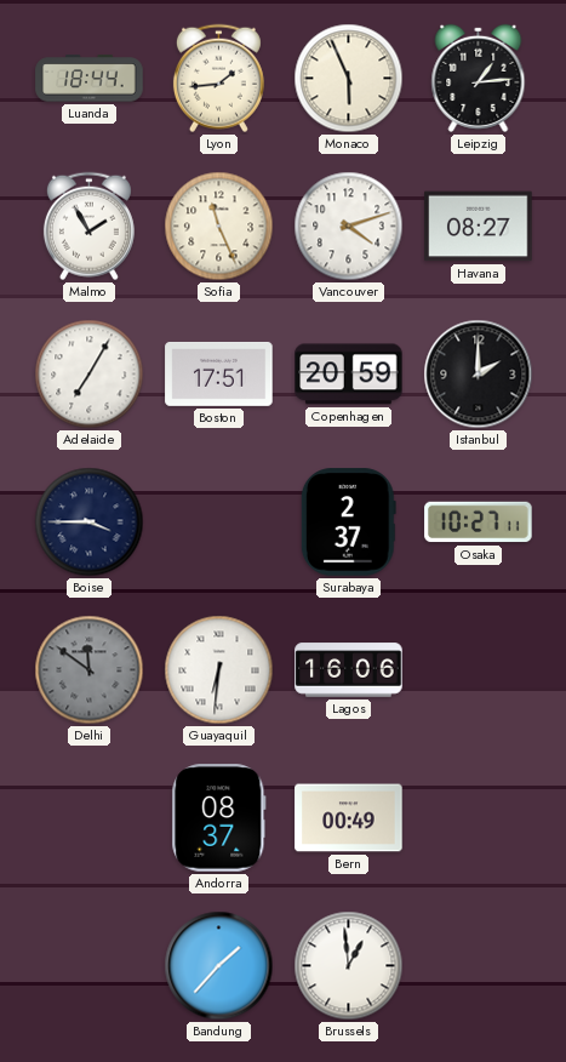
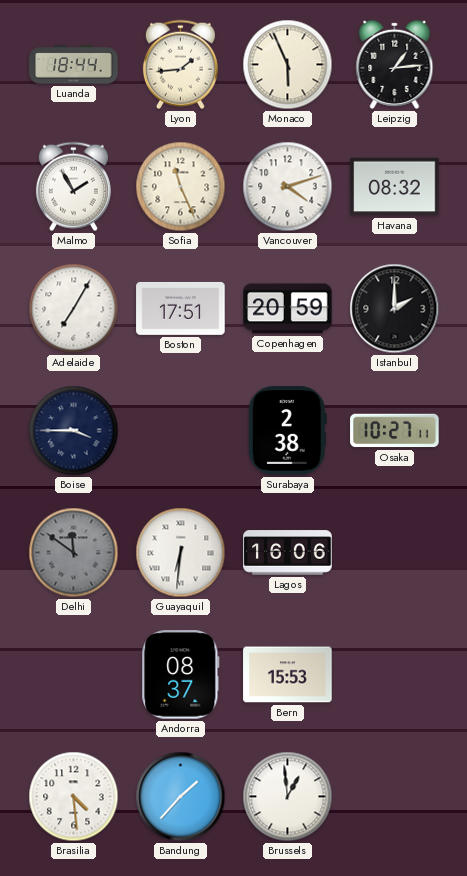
Havana: 08:27 -> 08:32 (395, 187)
Surabaya: 2:37 -> 2:38 (287, 431)
Bern: 00:49 -> 15:53 (288, 675)
Brasilia: none -> 4:29 (74, 797)
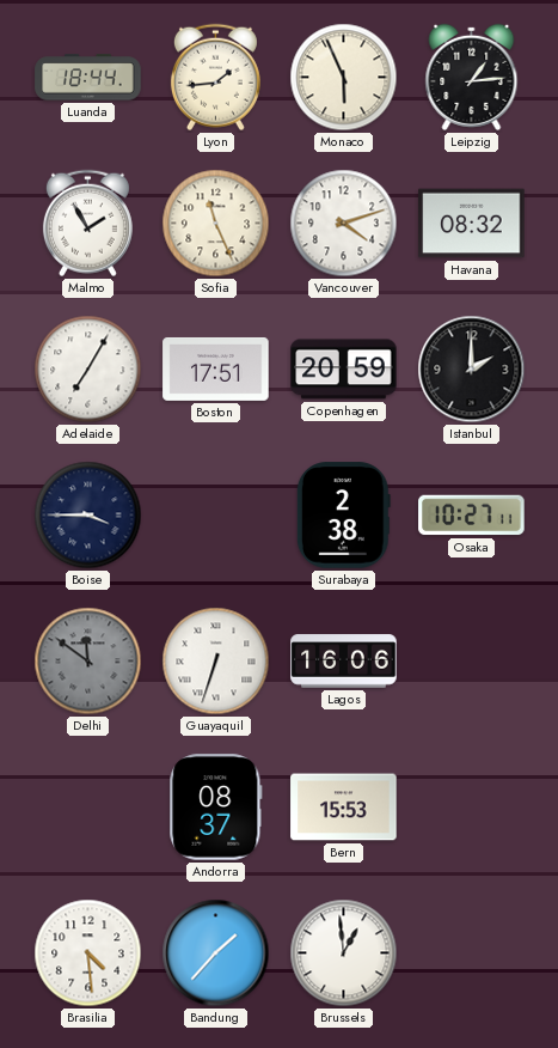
Guayaquil: 6:31 -> 6:33 (216, 662)
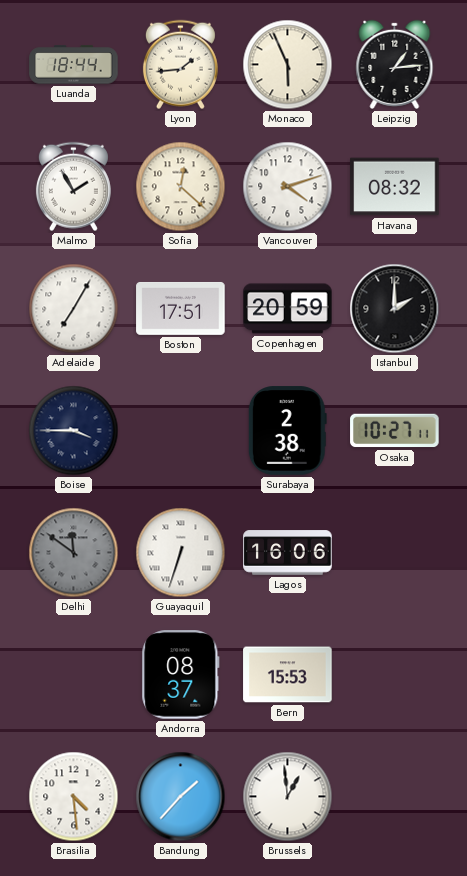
Sofia: 11:26 -> 12:22 (181, 187)
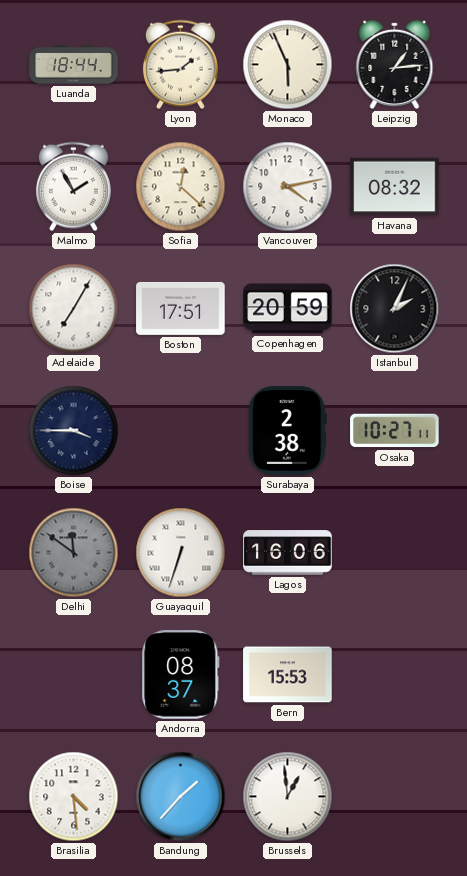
Vancouver: 4:12 -> 4:13 (288, 187)
Istanbul: 2:00 -> 2:04 (395, 309)
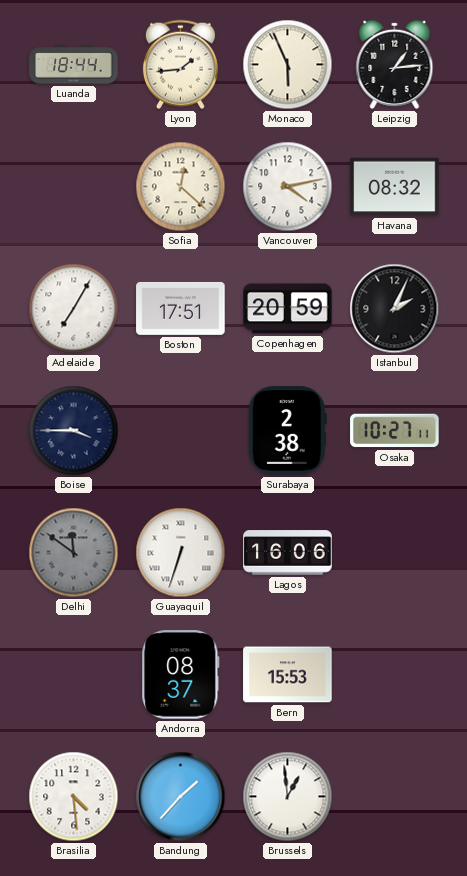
Malmo: 1:55 -> none (73, 187)
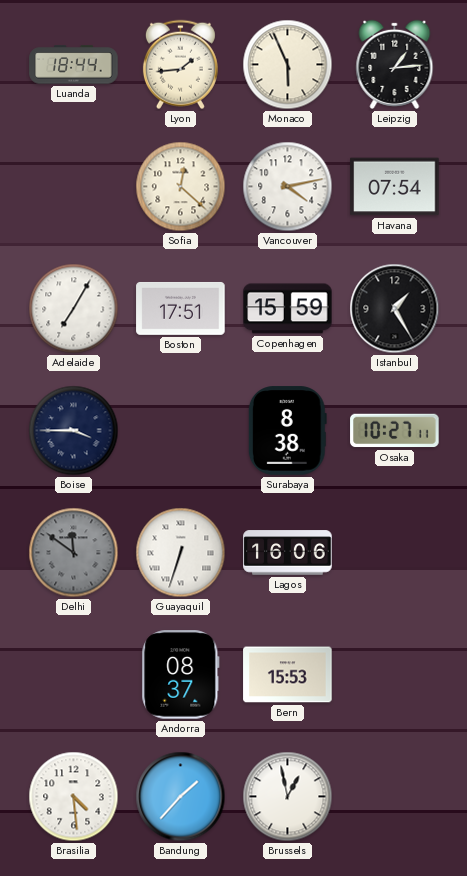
Havana: 08:32 -> 07:54 (395, 187)
Copenhagen: 20:59 -> 15:59 (288, 309)
Istanbul: 2:04 -> 1:25 (395, 309)
Surabaya: 2:38 -> 8:38 (287, 431)
Brussels: 12:59 -> 12:58 (288, 797)
